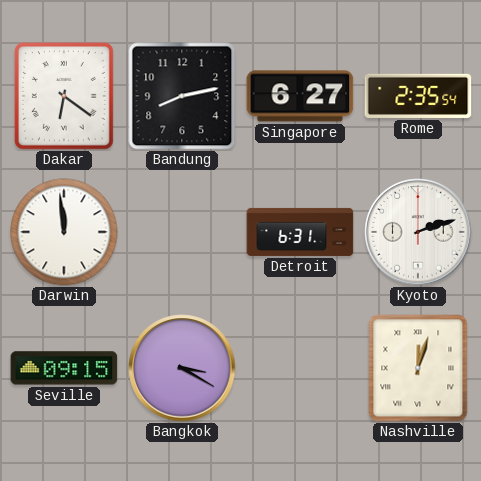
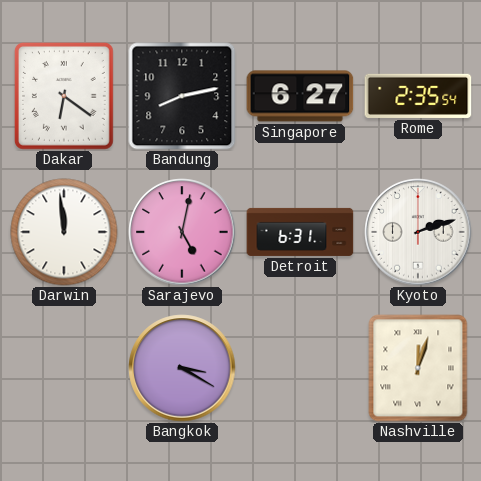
Sarajevo: none -> 5:02 (182, 232)
Seville: 09:15 -> none (64, 368)
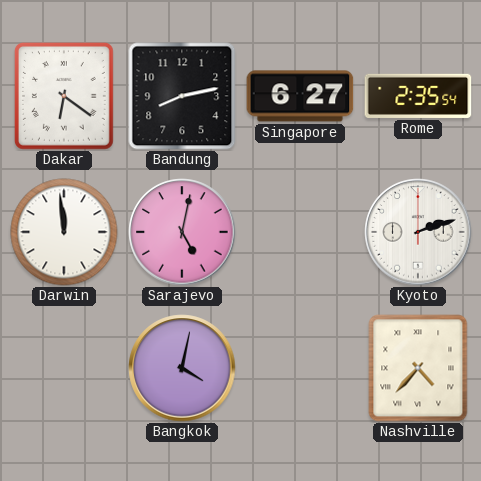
Detroit: 6:31 -> none (300, 232)
Bangkok: 3:20 -> 4:02 (182, 368)
Nashville: 12:03 -> 4:37 (418, 368)
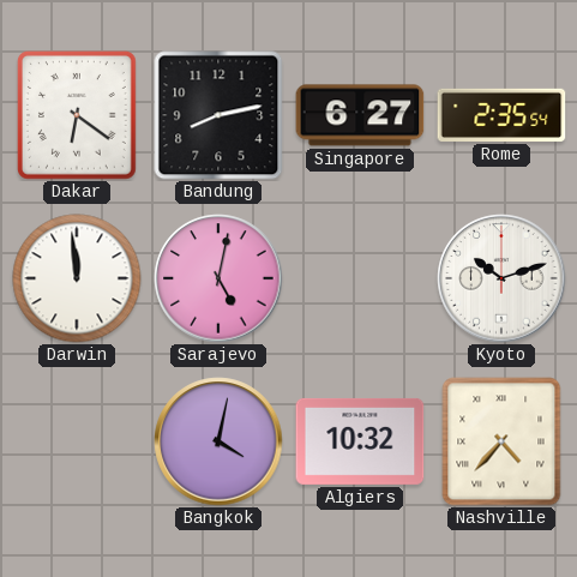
Kyoto: 2:12 -> 10:12 (501, 278)
Algiers: none -> 10:32 (360, 441)
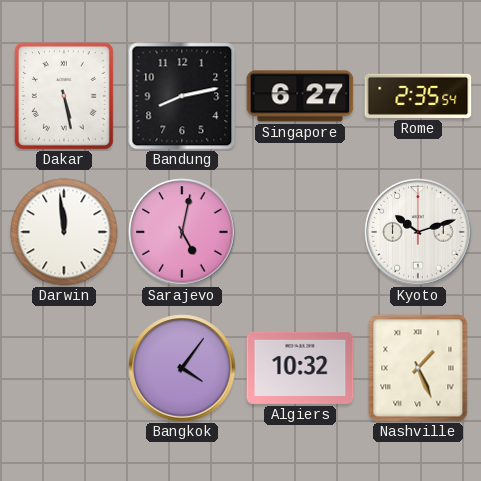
Dakar: 6:21 -> 5:28 (64, 96)
Bangkok: 4:02 -> 4:06 (182, 368)
Nashville: 4:37 -> 1:26 (418, 368)
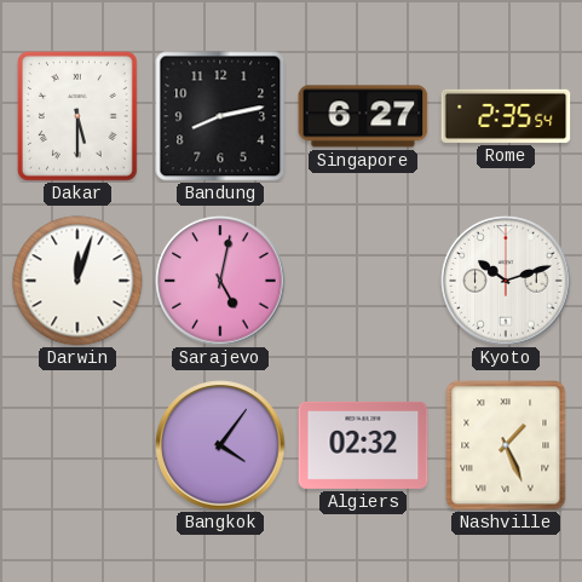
Dakar: 5:28 -> 5:30 (77, 116)
Darwin: 11:59 -> 12:03 (77, 281)
Algiers: 10:32 -> 02:32 (363, 445)
